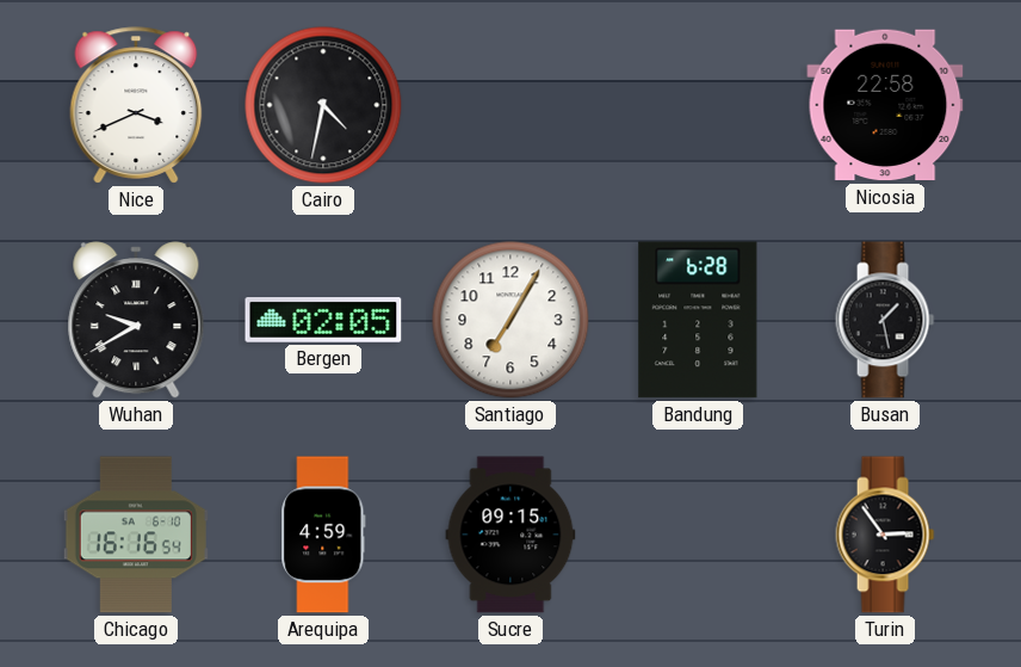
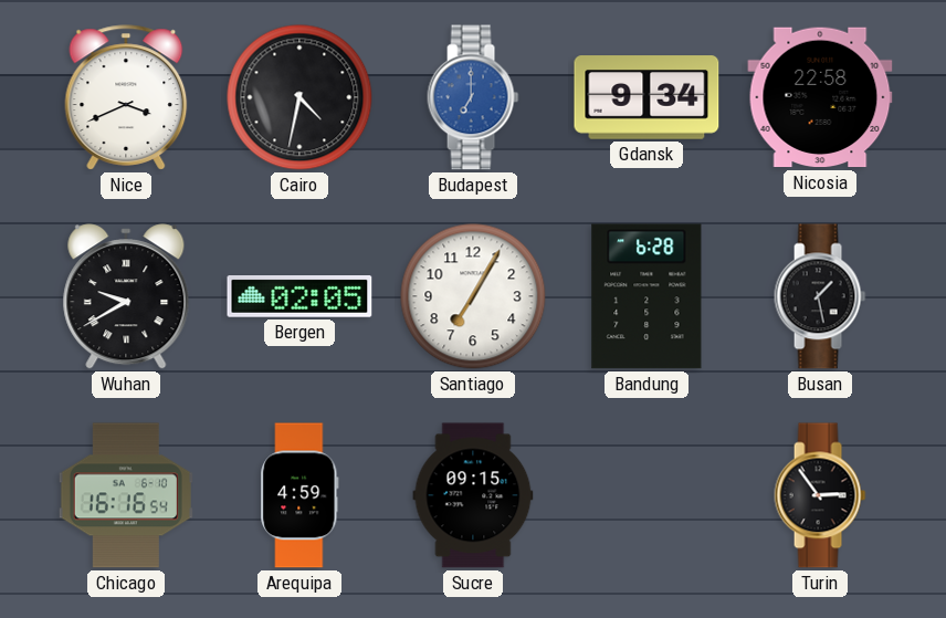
Budapest: none -> 7:00 (473, 97)
Gdansk: none -> 9:34 (647, 97)
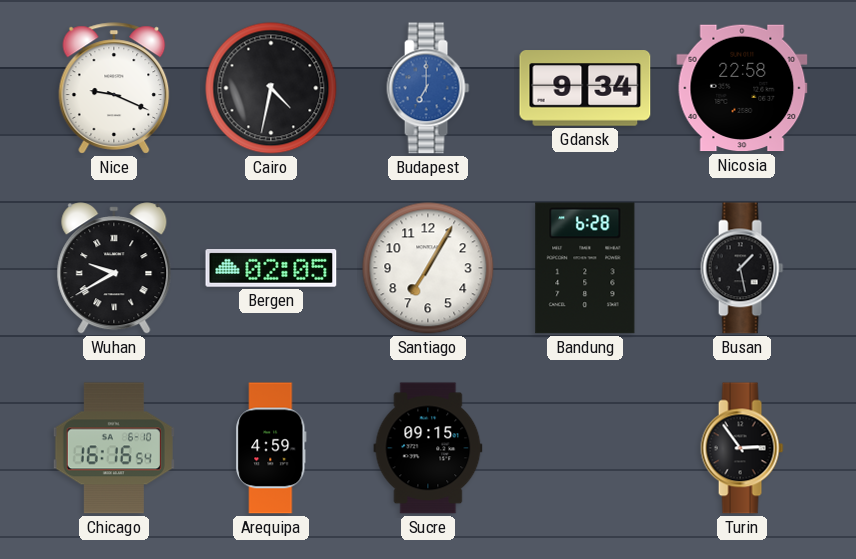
Nice: 3:41 -> 9:19 (114, 88)
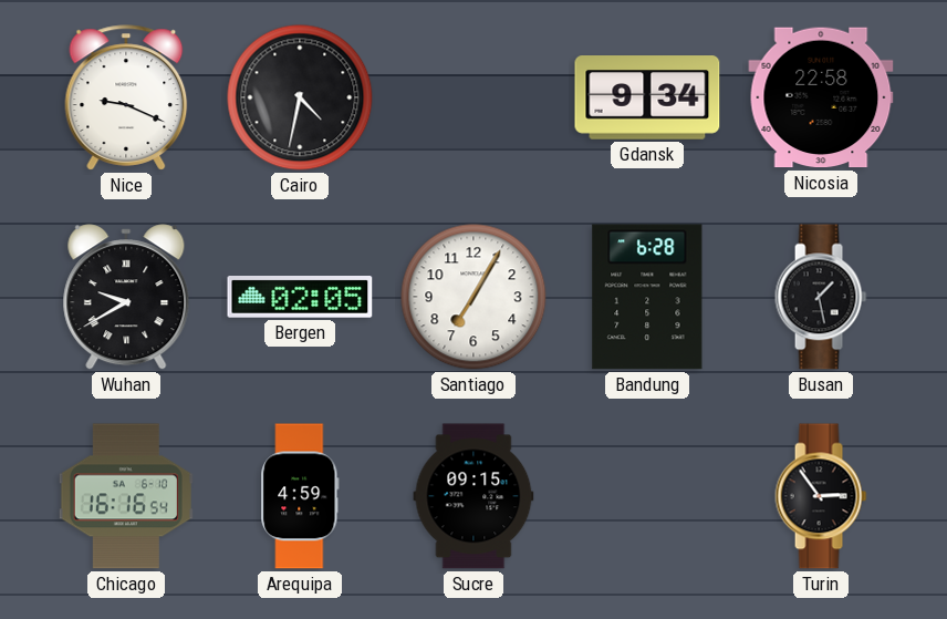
Budapest: 7:00 -> none (428, 88)
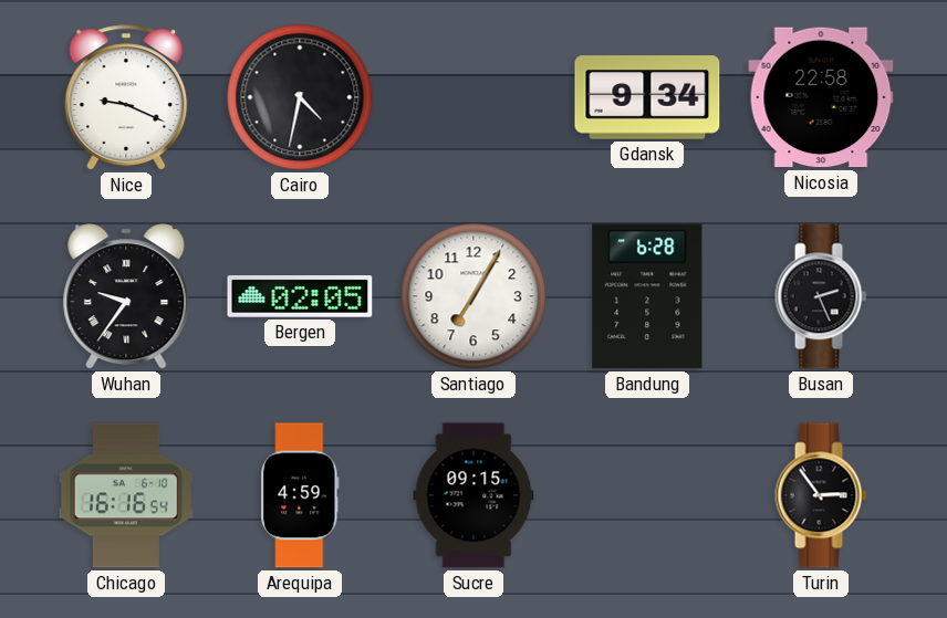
Wuhan: 9:40 -> 9:36 (126, 296)
Busan: 1:28 -> 2:26 (821, 296)
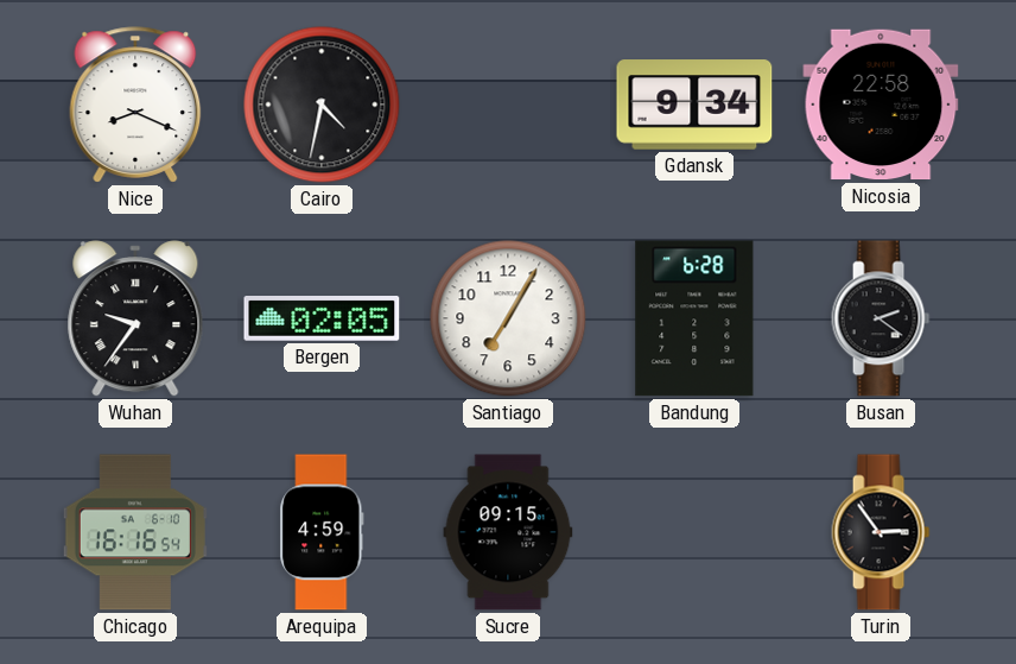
Nice: 9:19 -> 8:19 (135, 105)
Busan: 2:26 -> 2:21 (881, 318)
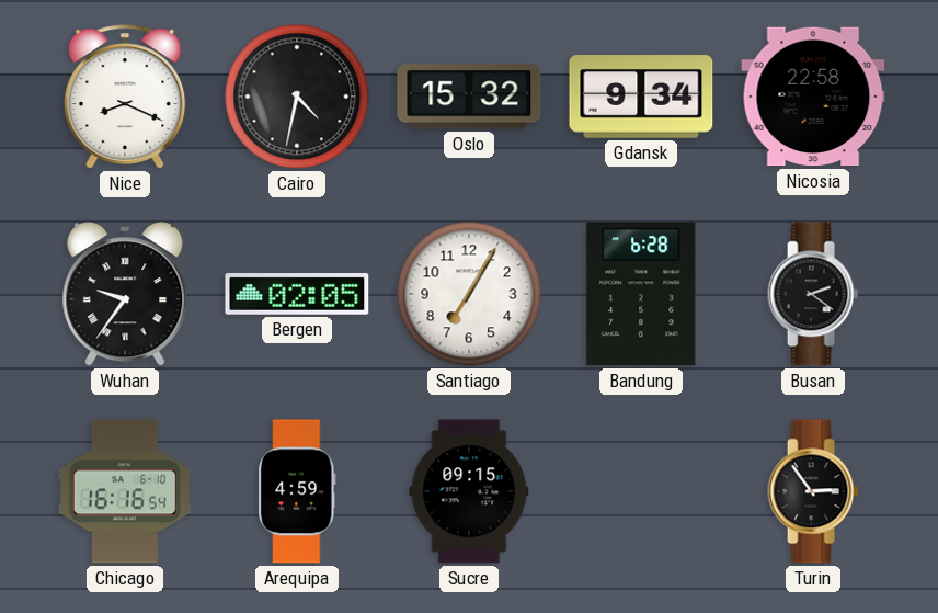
Oslo: none -> 15:32 (469, 97)
